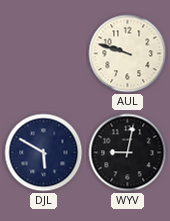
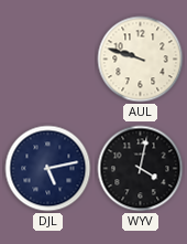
DJL: 5:50 -> 5:13 (48, 169)
WYV: 9:02 -> 4:02 (141, 169)
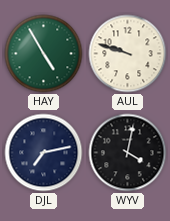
HAY: none -> 4:55 (44, 54)
DJL: 5:13 -> 7:13 (44, 153)
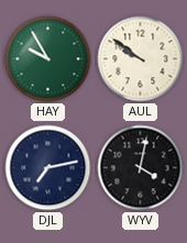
HAY: 4:55 -> 9:55 (48, 59)
AUL: 9:48 -> 9:51 (141, 59)
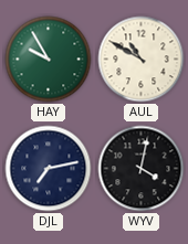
AUL: 9:51 -> 10:50 (142, 60)
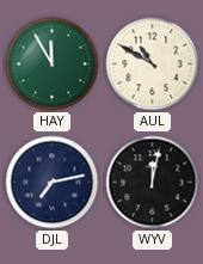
HAY: 9:55 -> 11:55 (53, 65)
WYV: 4:02 -> 12:02 (153, 183)
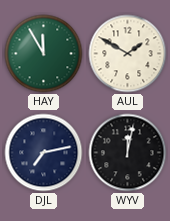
AUL: 10:50 -> 1:50 (128, 54)
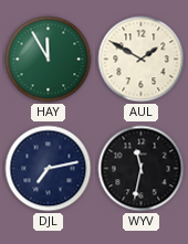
WYV: 12:02 -> 11:32 (142, 169)
